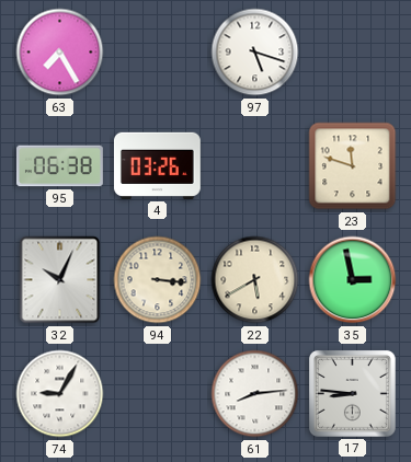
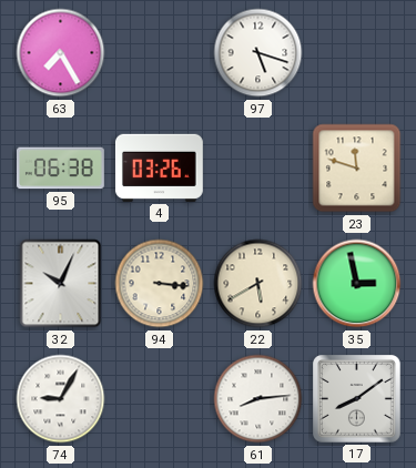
17: 8:46 -> 8:09 (356, 398)
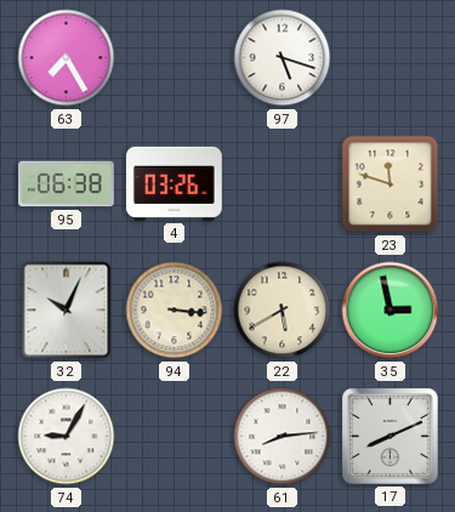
17: 8:09 -> 8:11 (389, 436)
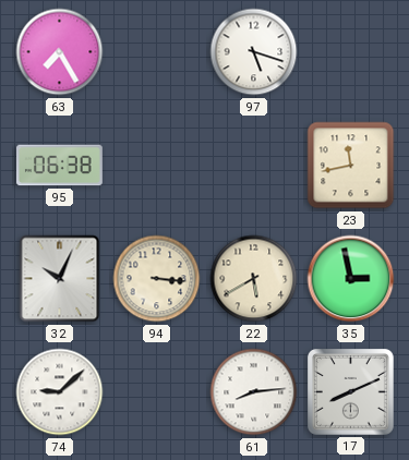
4: 03:26 -> none (174, 183)
23: 11:48 -> 11:43 (351, 166)
74: 9:05 -> 9:08 (60, 392)
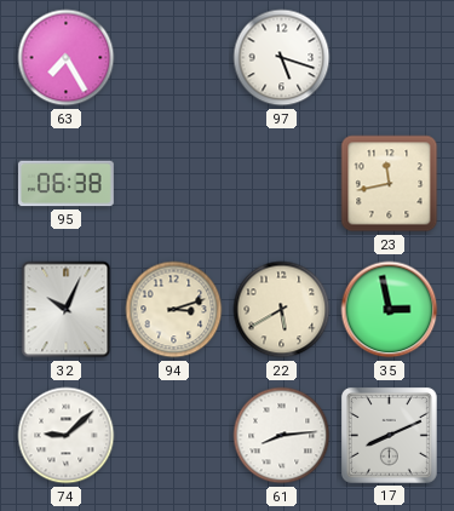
94: 3:16 -> 3:12 (174, 310)
